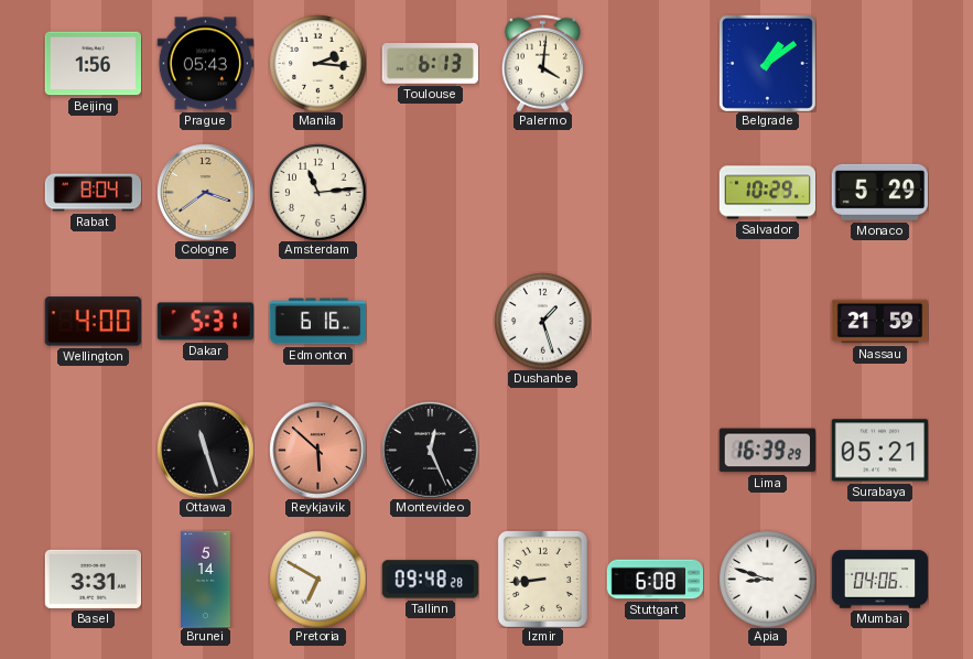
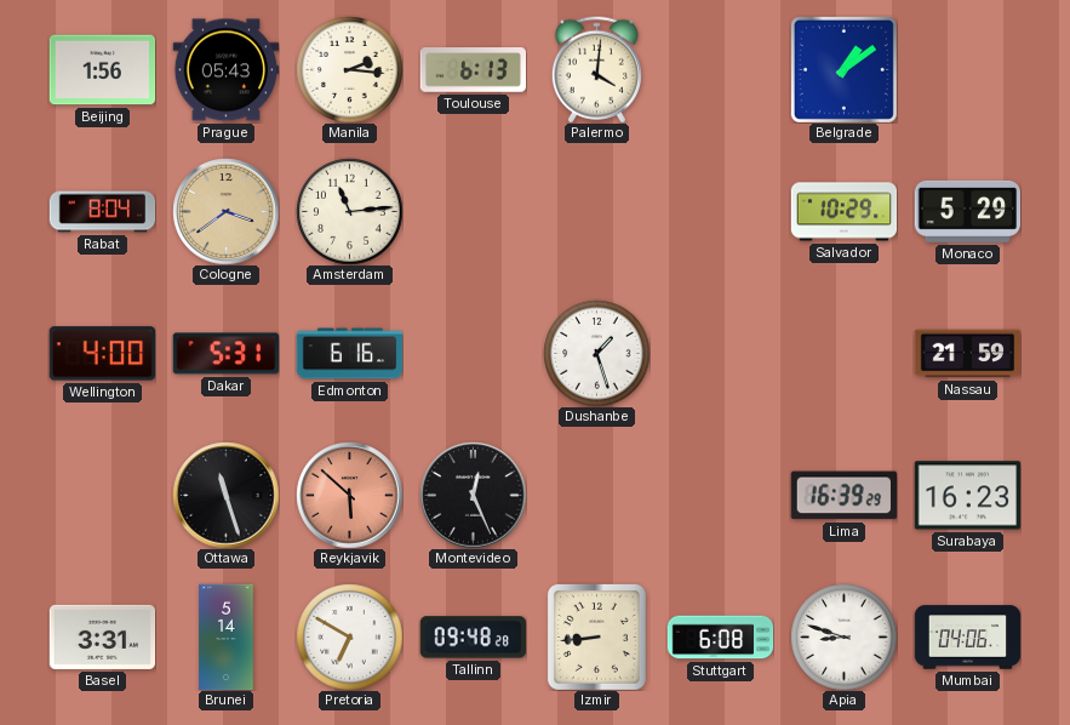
Surabaya: 05:21 -> 16:23 (967, 496)
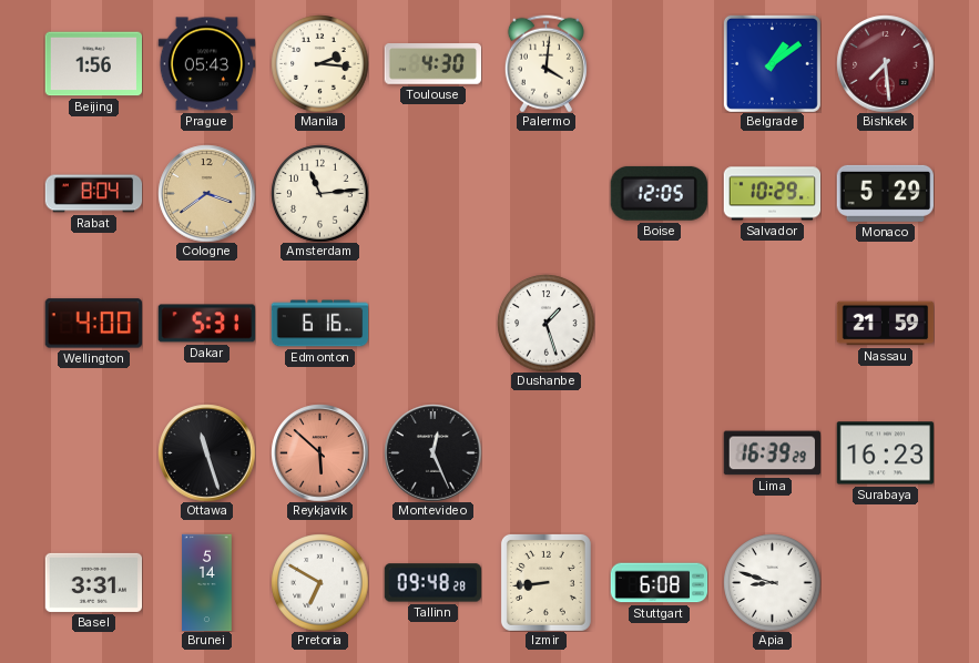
Toulouse: 6:13 -> 4:30 (432, 64)
Bishkek: none -> 7:29 (885, 63)
Boise: none -> 12:05 (659, 193)
Mumbai: 04:06 -> none (967, 638)
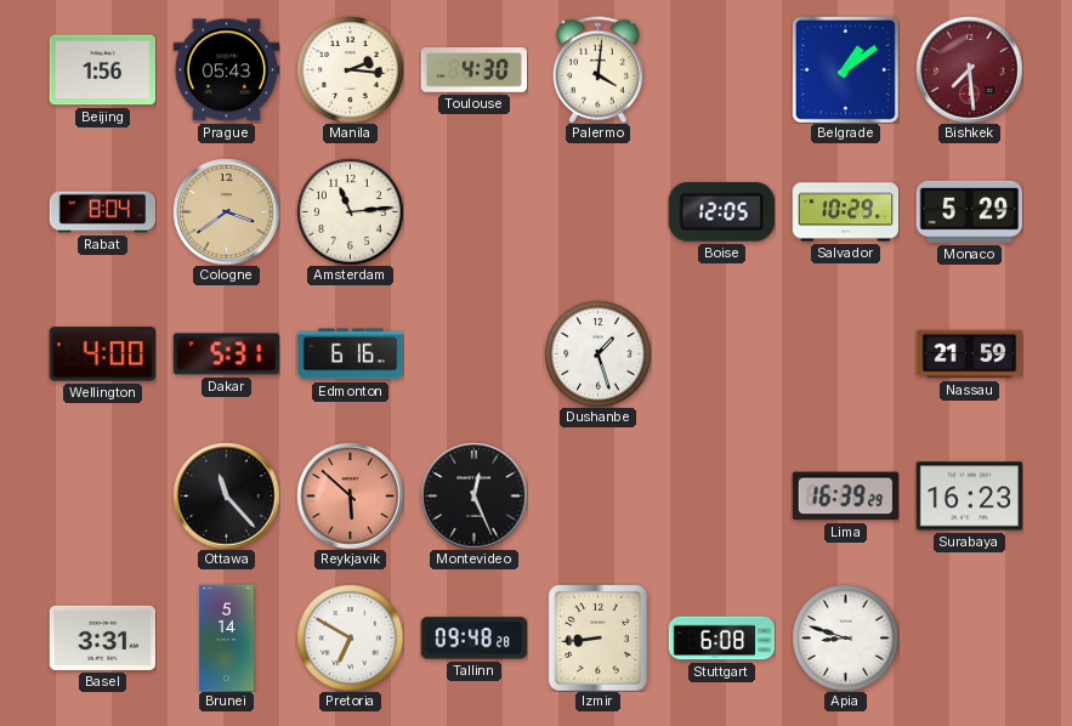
Ottawa: 11:27 -> 11:23 (226, 495)
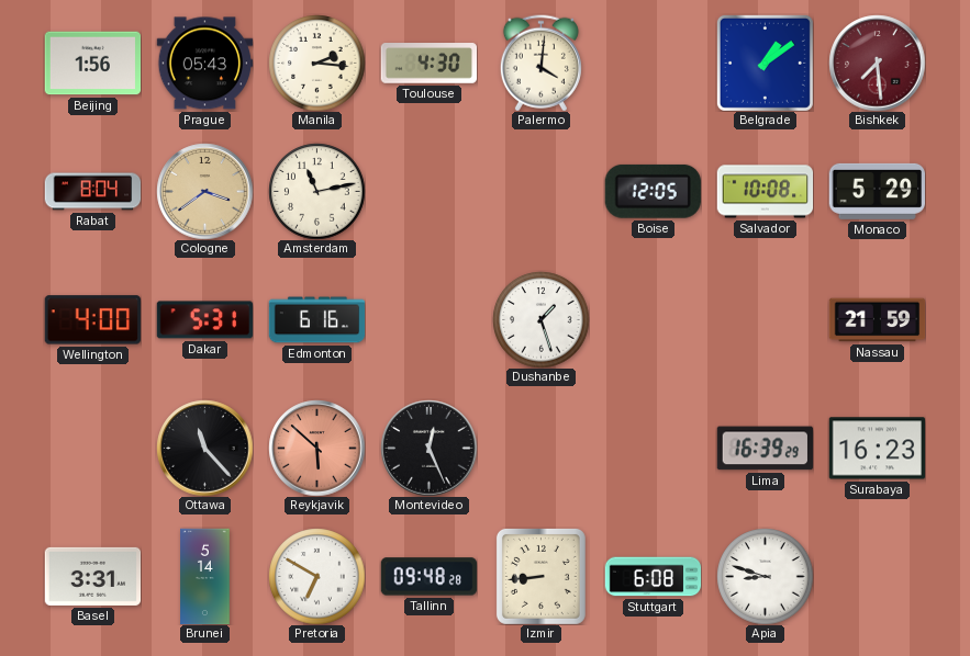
Amsterdam: 11:14 -> 11:13 (316, 191)
Salvador: 10:29 -> 10:08 (765, 192)
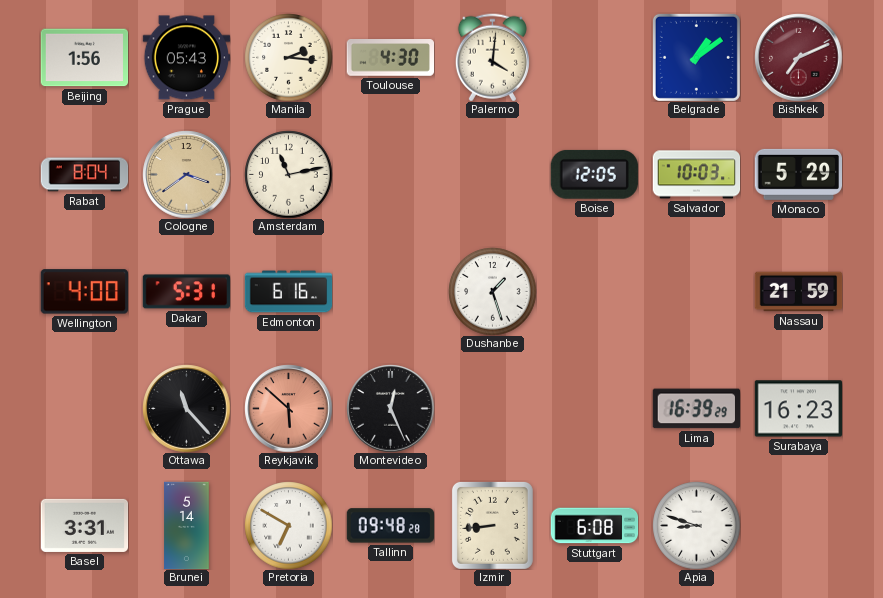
Bishkek: 7:29 -> 7:11 (798, 57)
Salvador: 10:08 -> 10:03 (696, 175)
